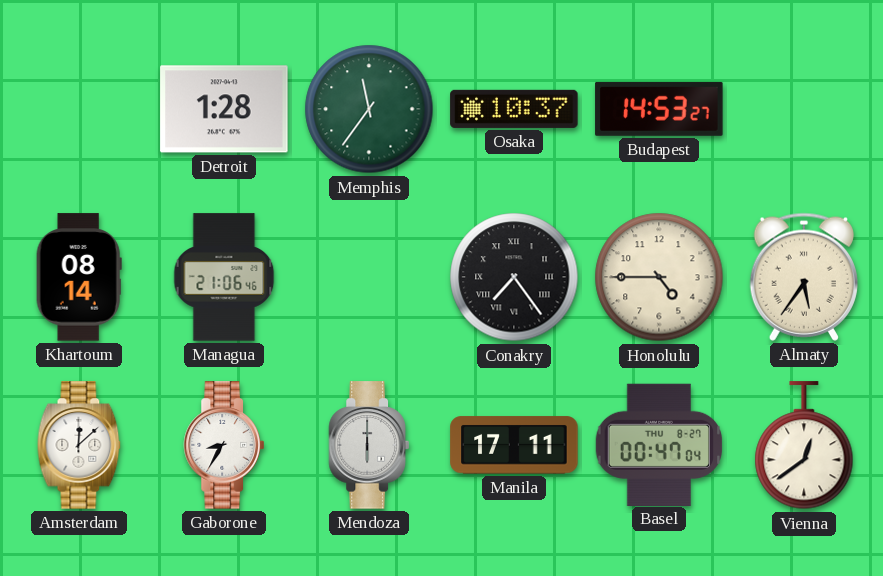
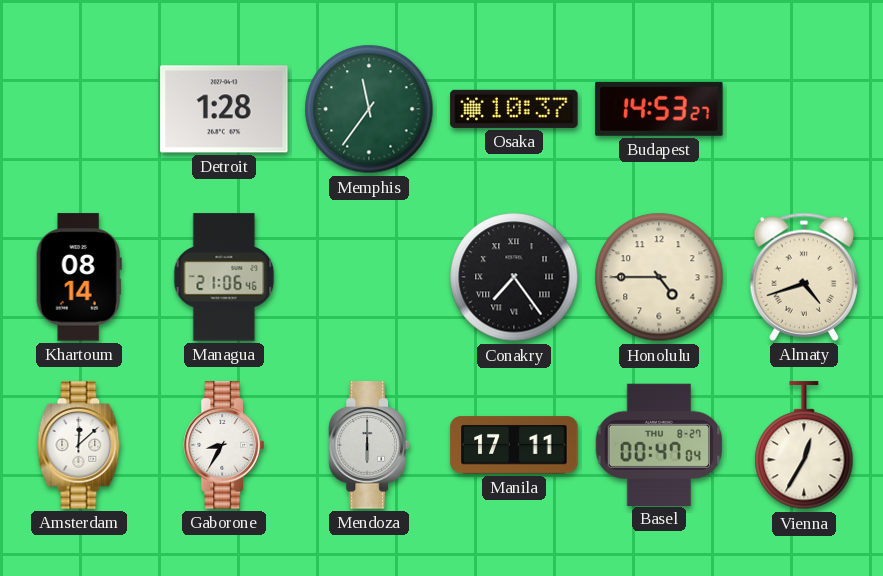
Almaty: 5:36 -> 4:42 (803, 277)
Vienna: 12:39 -> 12:35 (804, 446)
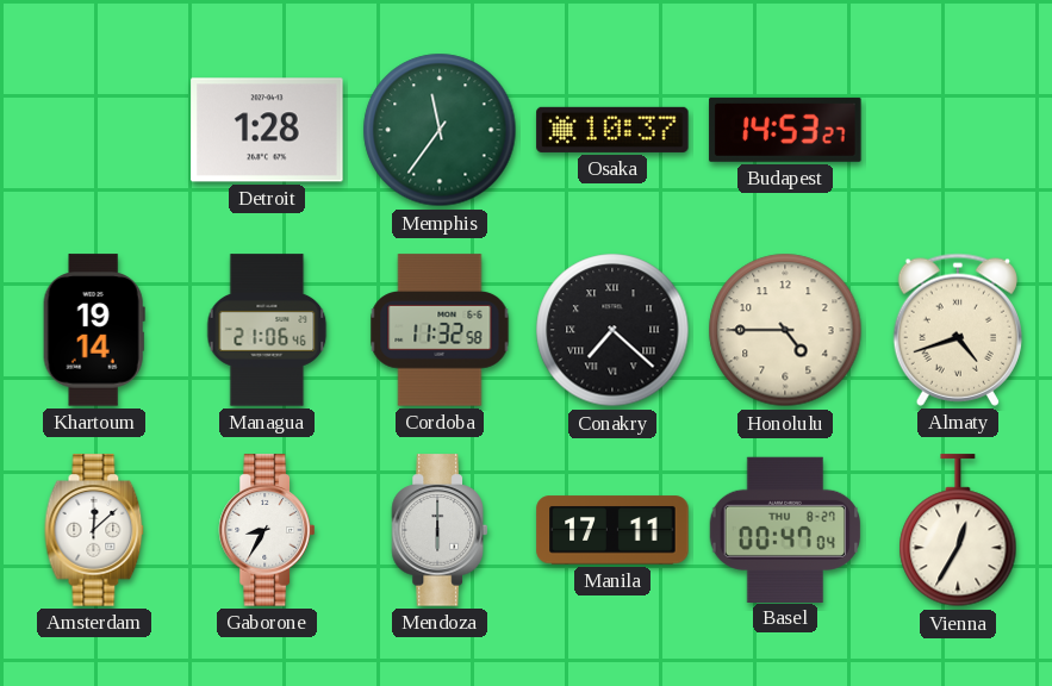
Khartoum: 08:14 -> 19:14 (94, 330)
Cordoba: none -> 11:32 (440, 330)
Conakry: 7:24 -> 7:22 (612, 330)
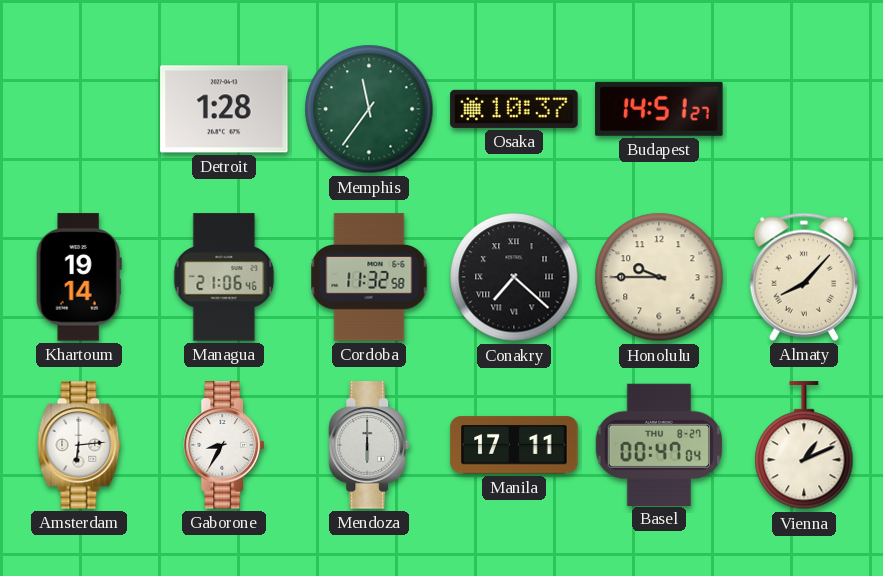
Budapest: 14:53 -> 14:51 (659, 109)
Honolulu: 4:45 -> 9:45 (659, 277)
Almaty: 4:42 -> 8:07 (803, 277)
Amsterdam: 12:08 -> 6:14 (79, 445)
Vienna: 12:35 -> 1:11 (804, 446)
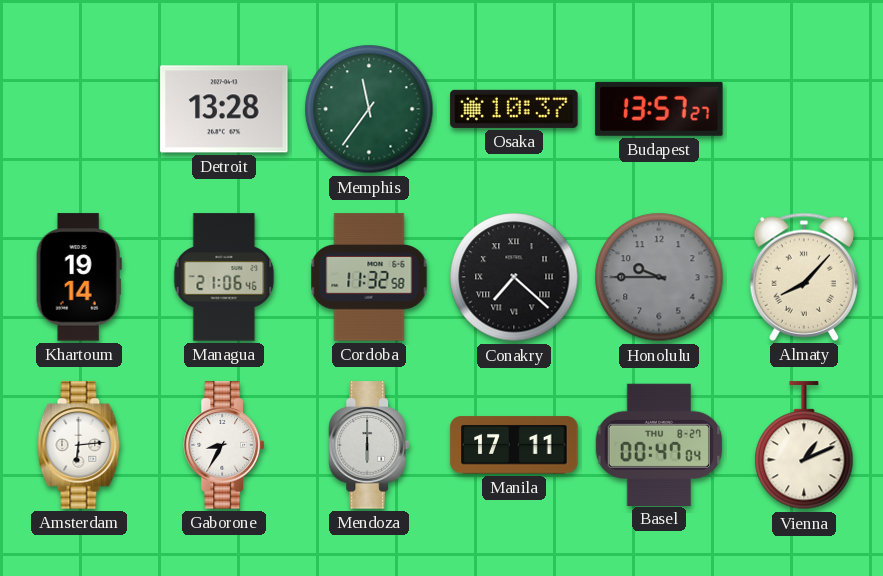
Detroit: 1:28 -> 13:28 (224, 109)
Budapest: 14:51 -> 13:57 (659, 109)
Honolulu dial: cream -> grey (659, 277)
